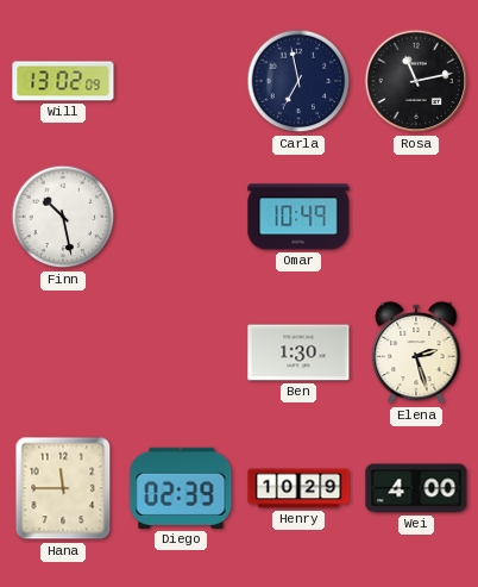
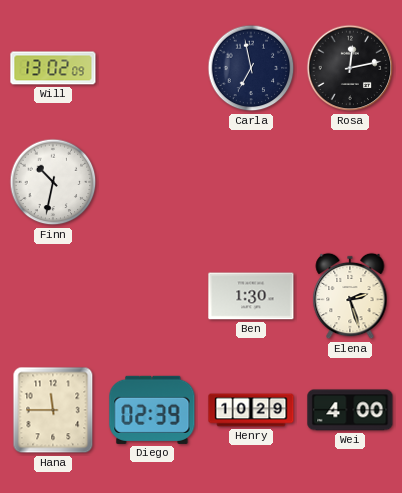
Rosa: 11:13 -> 12:13 (350, 68)
Finn: 10:28 -> 10:32 (53, 182)
Omar: 10:49 -> none (298, 217)
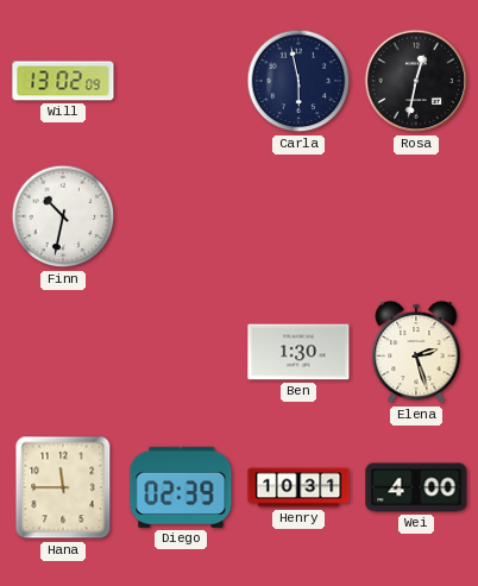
Carla: 6:58 -> 5:58 (298, 81)
Rosa: 12:13 -> 12:32 (416, 81)
Henry: 10:29 -> 10:31 (298, 487)
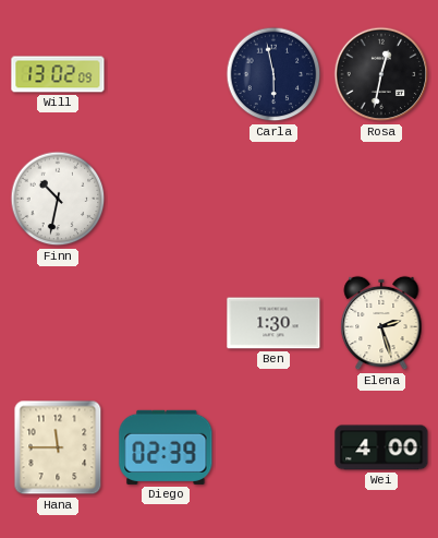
Henry: 10:31 -> none (298, 487)
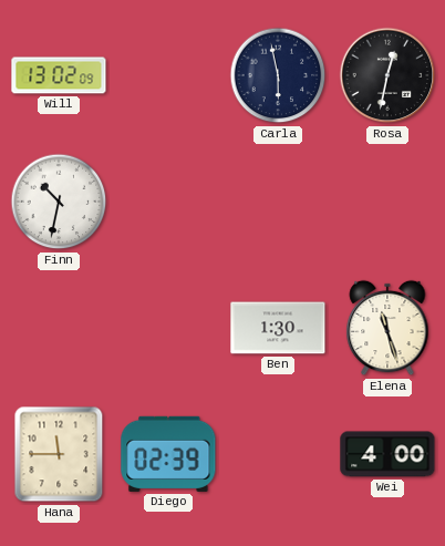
Elena: 2:27 -> 11:27 (387, 328)
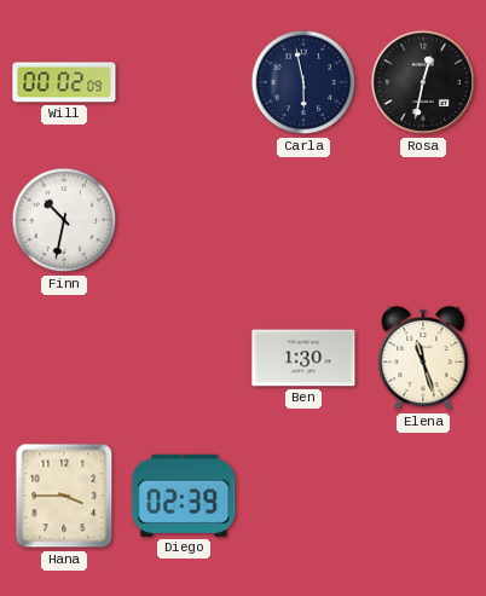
Will: 13:02 -> 00:02 (64, 82)
Hana: 11:45 -> 3:45 (64, 496)
Wei: 4:00 -> none (387, 454)
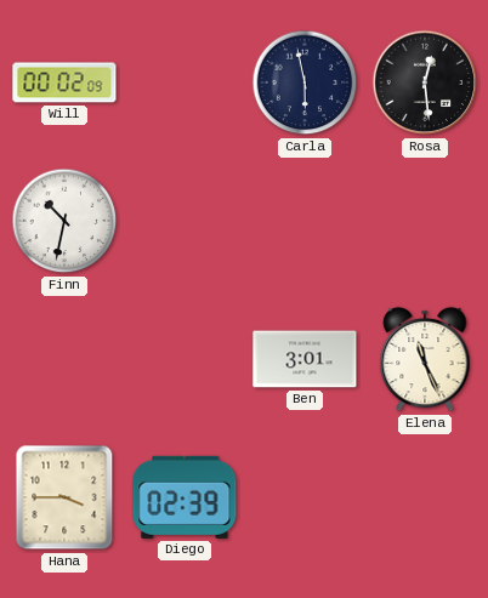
Rosa: 12:32 -> 12:29 (425, 82)
Ben: 1:30 -> 3:01 (305, 359)
Elena: 11:27 -> 11:26 (425, 359)
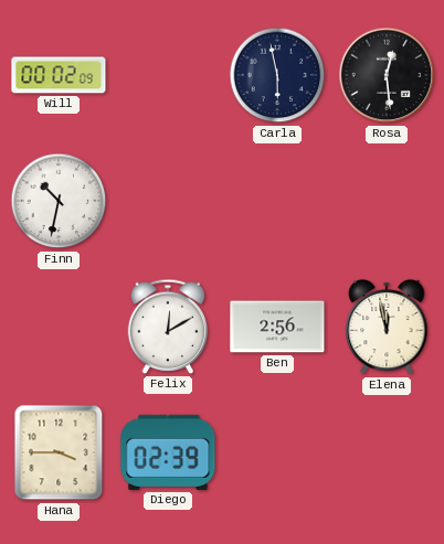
Felix: none -> 12:10 (168, 327)
Ben: 3:01 -> 2:56 (277, 327)
Elena: 11:26 -> 11:58 (387, 327)
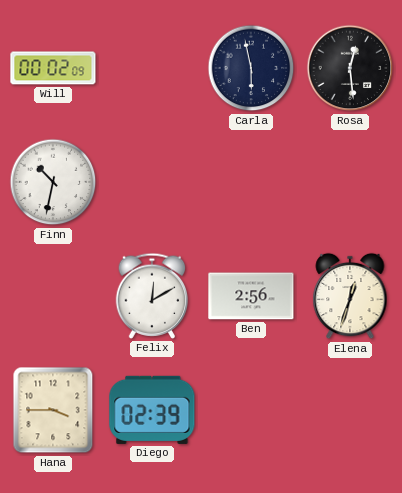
Elena: 11:58 -> 12:33 (350, 296)
